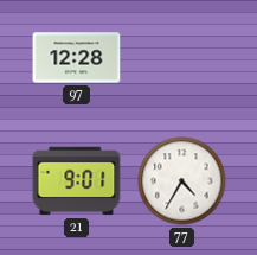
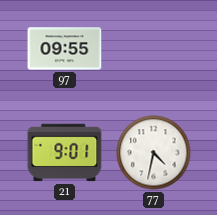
97: 12:28 -> 09:55 (65, 49)
77: 4:35 -> 4:32 (154, 153)
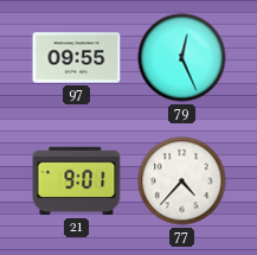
79: none -> 12:26 (182, 58)
77: 4:32 -> 4:37 (182, 181)
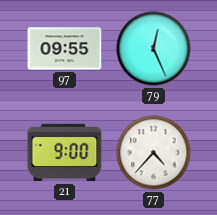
21: 9:01 -> 9:00 (65, 153)
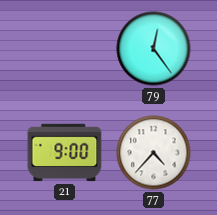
97: 09:55 -> none (65, 49)
79: 12:26 -> 12:24 (154, 49)
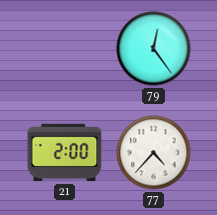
21: 9:00 -> 2:00 (65, 153)
